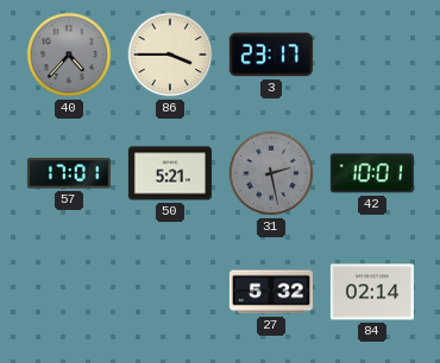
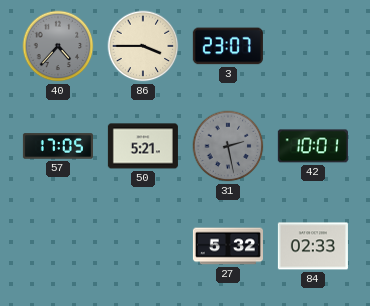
3: 23:17 -> 23:07 (228, 46)
57: 17:01 -> 17:05 (58, 146)
84: 02:14 -> 02:33 (313, 246)
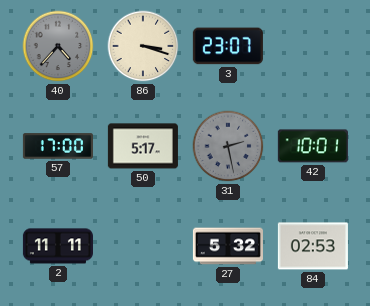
86: 3:45 -> 3:18 (143, 46)
57: 17:05 -> 17:00 (58, 146)
50: 5:21 -> 5:17 (143, 146)
2: none -> 11:11 (58, 246)
84: 02:33 -> 02:53 (313, 246)
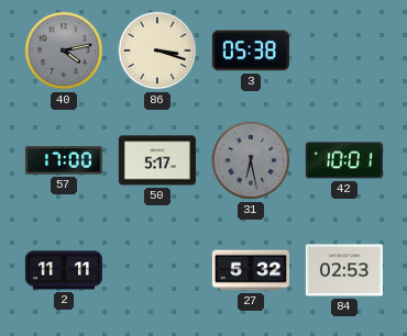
40: 4:37 -> 4:13 (64, 51)
3: 23:07 -> 05:38 (251, 51)
31: 2:28 -> 6:28 (251, 160)
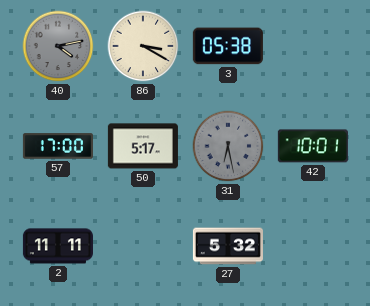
86: 3:18 -> 3:20 (143, 46)
84: 02:53 -> none (344, 270)
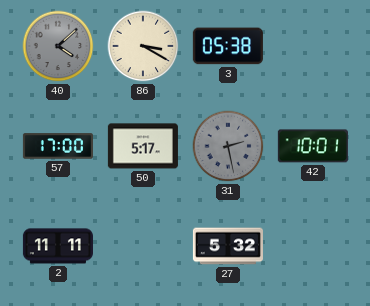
40: 4:13 -> 4:08 (58, 46)
31: 6:28 -> 2:28 (228, 146)
